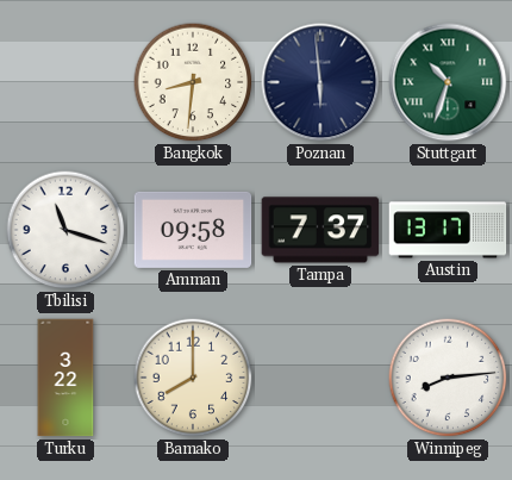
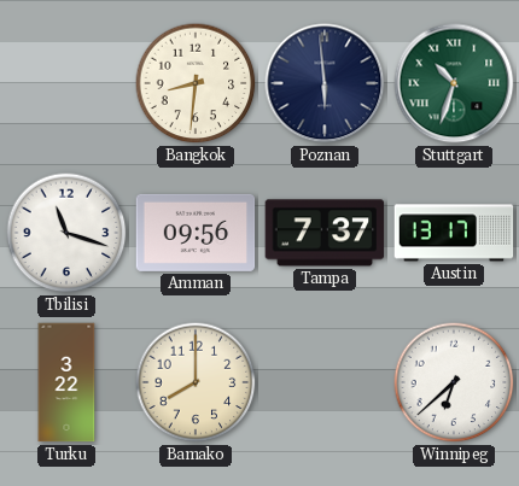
Amman: 09:58 -> 09:56 (196, 233)
Winnipeg: 8:14 -> 6:38 (454, 382)
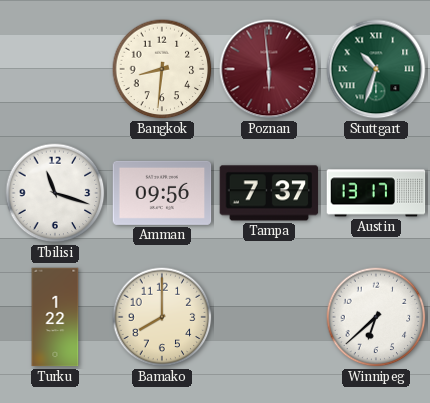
Poznan dial: navy -> burgundy (269, 69)
Turku: 3:22 -> 1:22 (55, 317)
